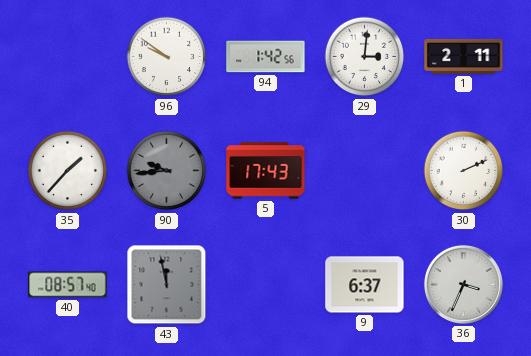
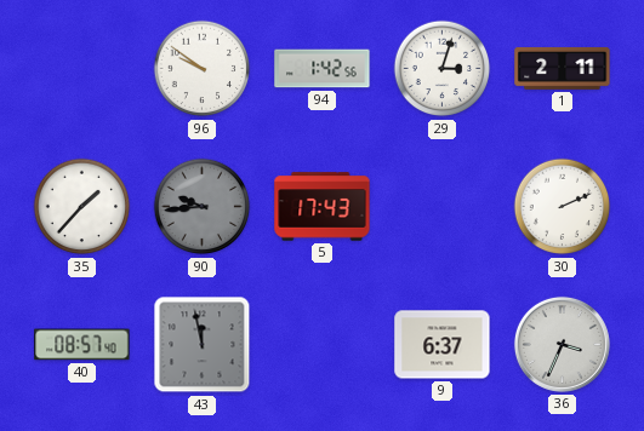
29: 3:01 -> 3:03 (443, 69)
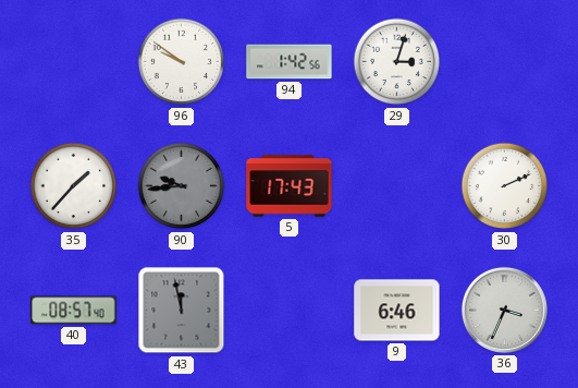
1: 2:11 -> none (563, 68)
9: 6:37 -> 6:46 (397, 311)
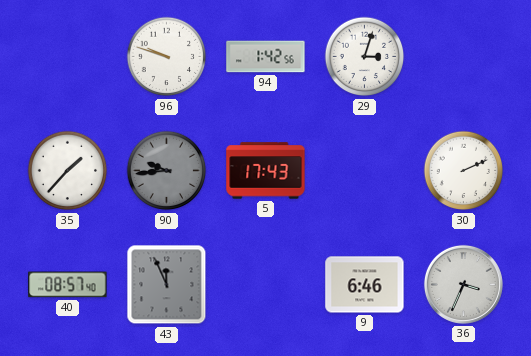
96: 9:51 -> 9:48 (167, 57)
43: 11:58 -> 11:56 (167, 285)
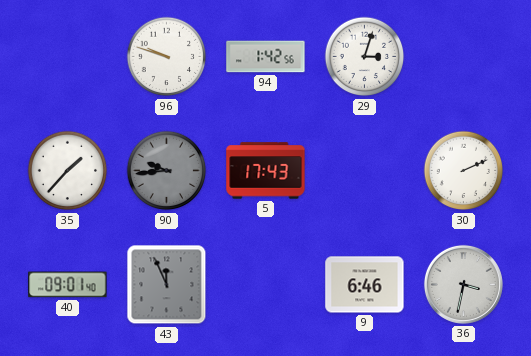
40: 08:57 -> 09:01 (68, 285)
36: 3:34 -> 3:32 (463, 284)
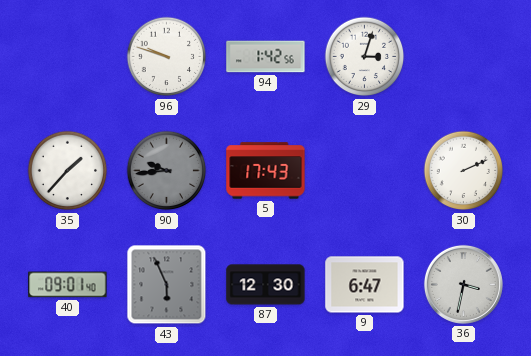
43: 11:56 -> 5:56 (167, 285)
87: none -> 12:30 (266, 285)
9: 6:46 -> 6:47 (365, 285)
